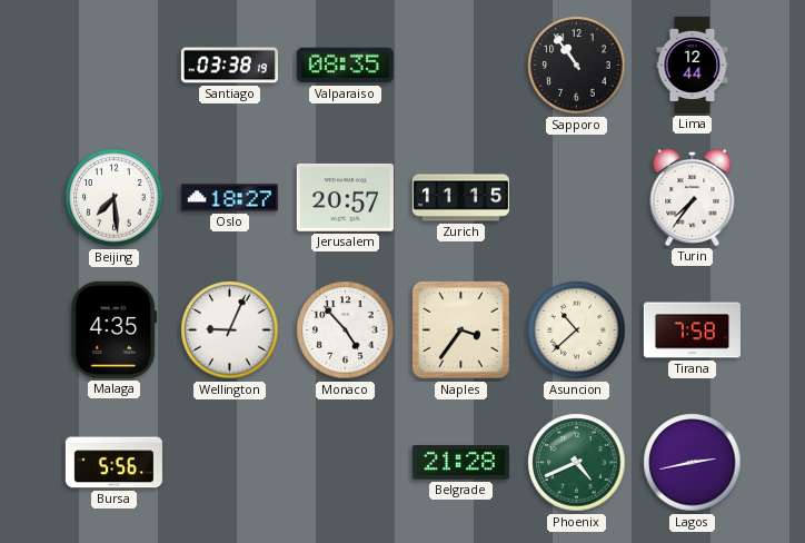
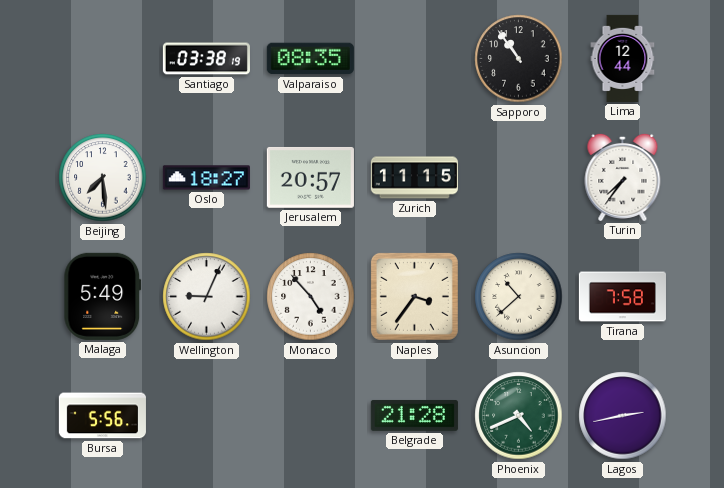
Malaga: 4:35 -> 5:49 (103, 296)
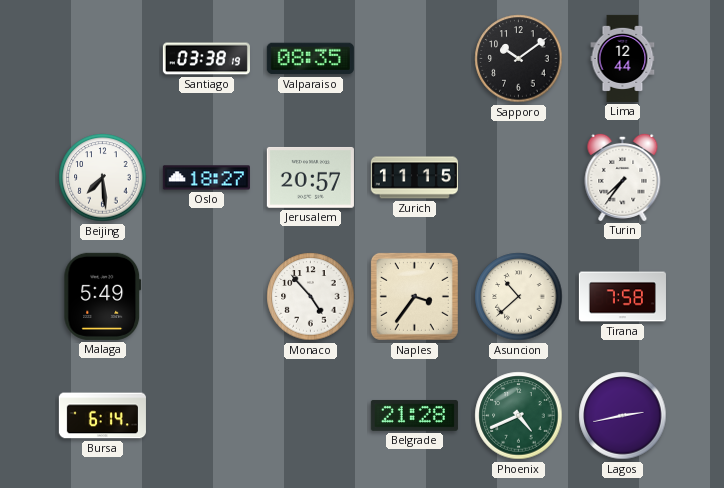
Sapporo: 10:54 -> 10:09 (519, 59)
Wellington: 9:04 -> none (207, 297)
Bursa: 5:56 -> 6:14 (102, 416)
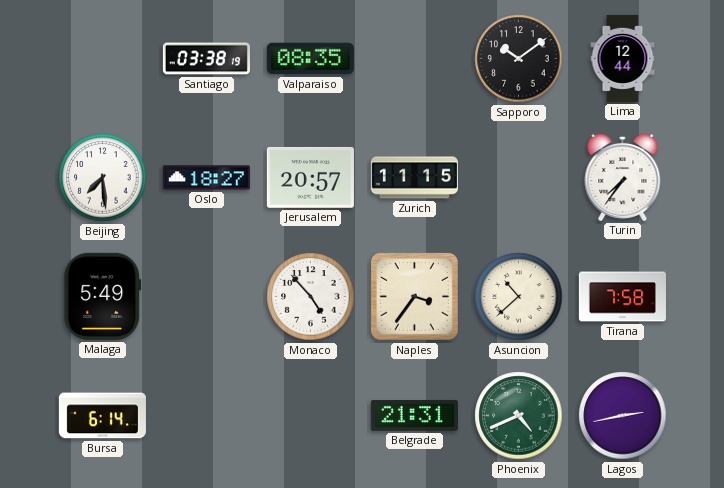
Belgrade: 21:28 -> 21:31 (414, 415)
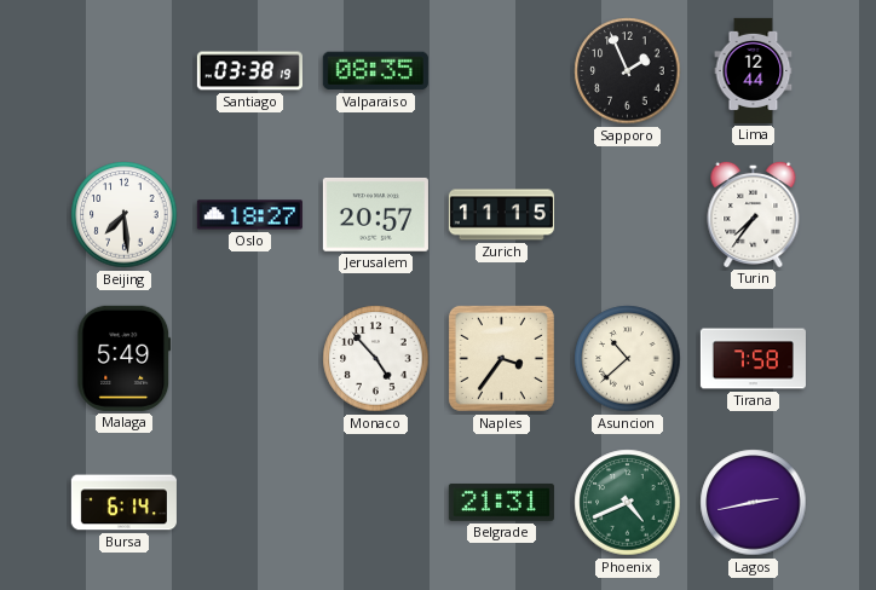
Sapporo: 10:09 -> 1:56 (628, 71)
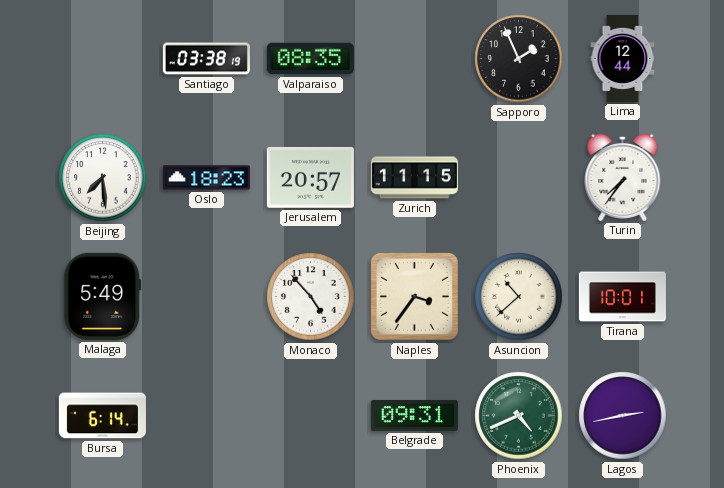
Oslo: 18:27 -> 18:23 (206, 178)
Tirana: 7:58 -> 10:01 (622, 297)
Belgrade: 21:31 -> 09:31 (414, 415)
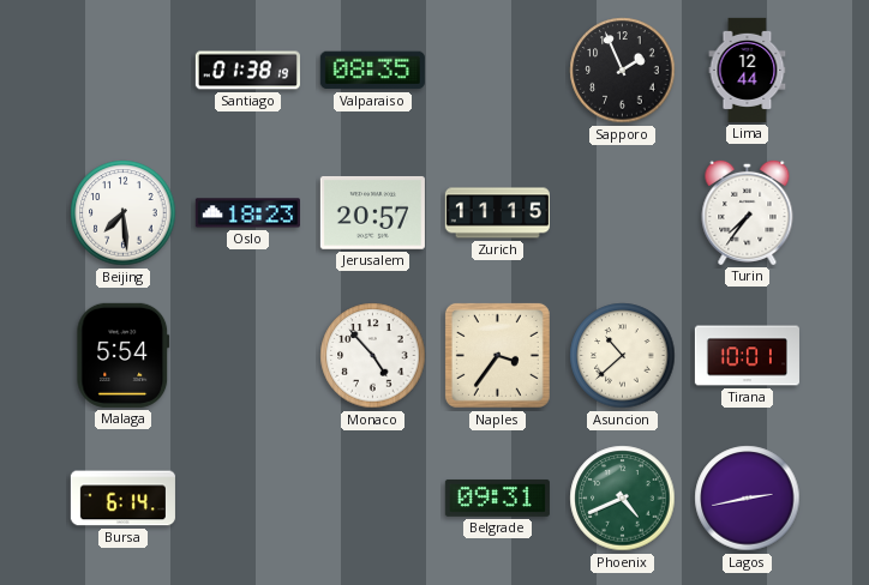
Santiago: 03:38 -> 01:38 (247, 71)
Malaga: 5:49 -> 5:54 (124, 355)
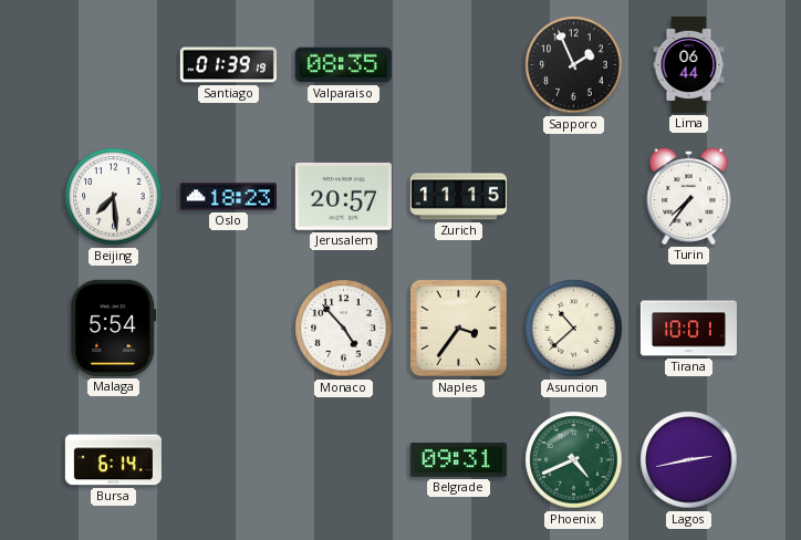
Santiago: 01:38 -> 01:39 (228, 65)
Lima: 12:44 -> 06:44 (689, 64)
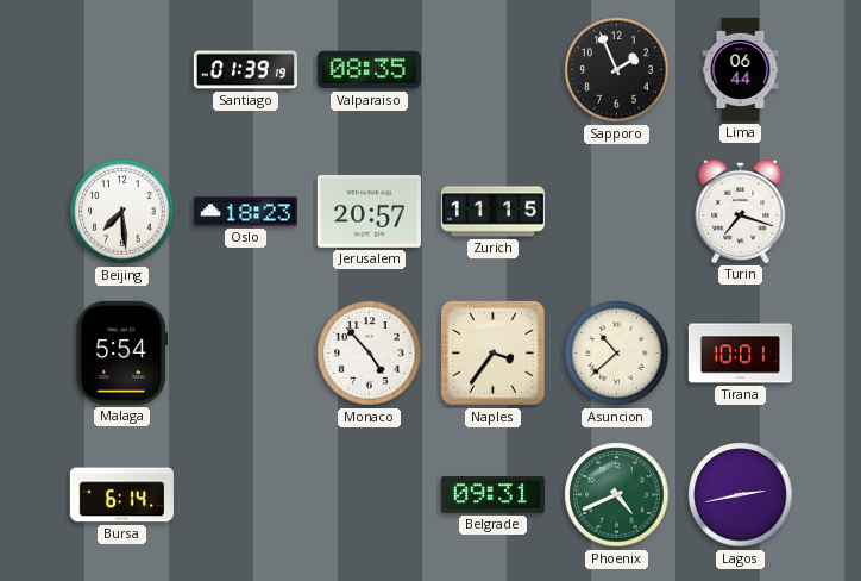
Turin: 7:36 -> 7:18 (741, 211)
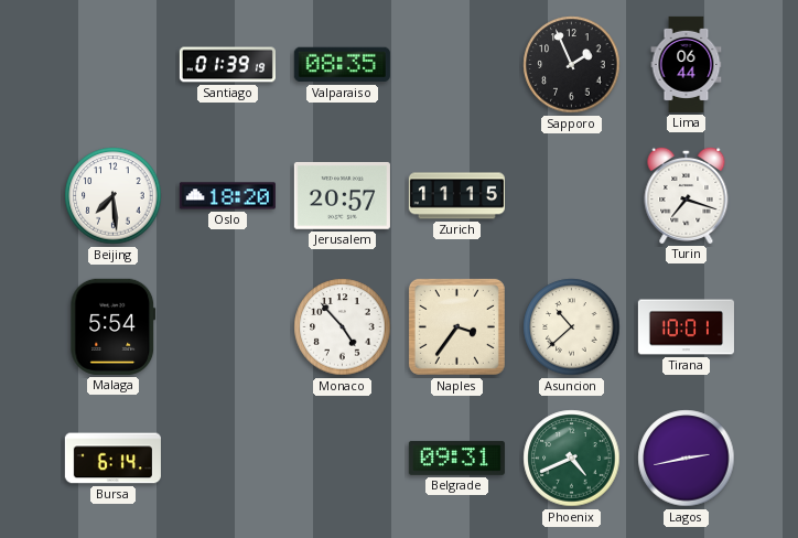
Oslo: 18:23 -> 18:20 (227, 196)
